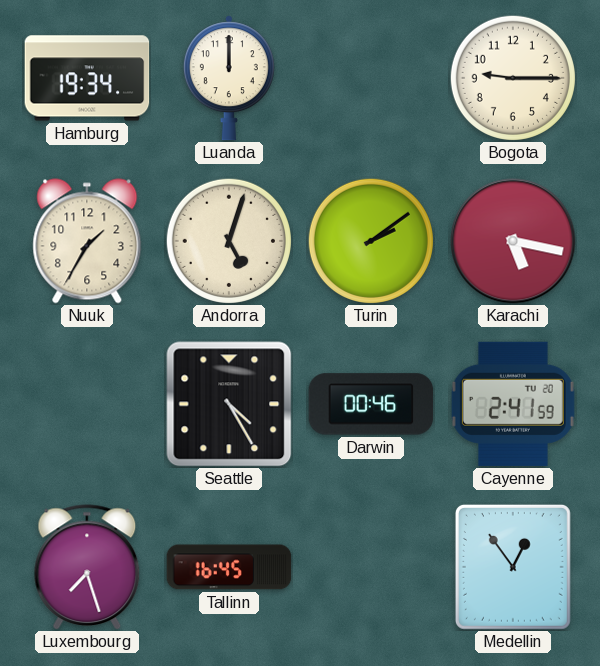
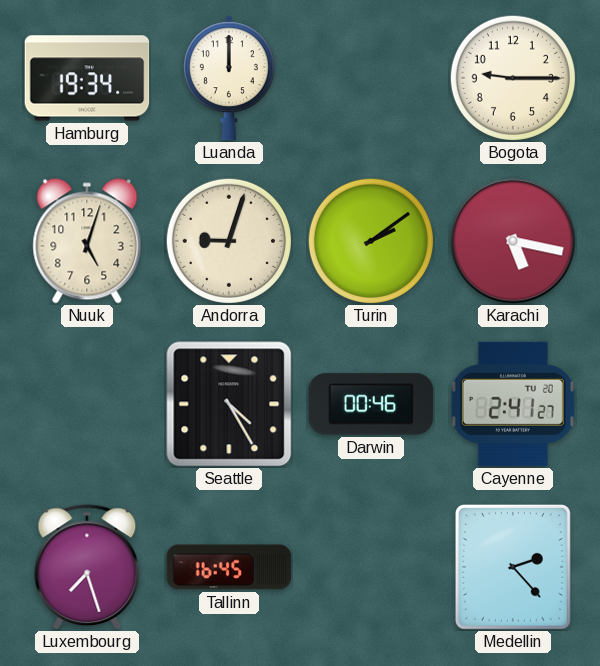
Nuuk: 1:35 -> 5:03 (87, 241)
Andorra: 5:03 -> 9:03 (229, 241)
Cayenne: 2:41:59 -> 2:41:27 (513, 404)
Medellin: 12:54 -> 2:23 (513, 567)
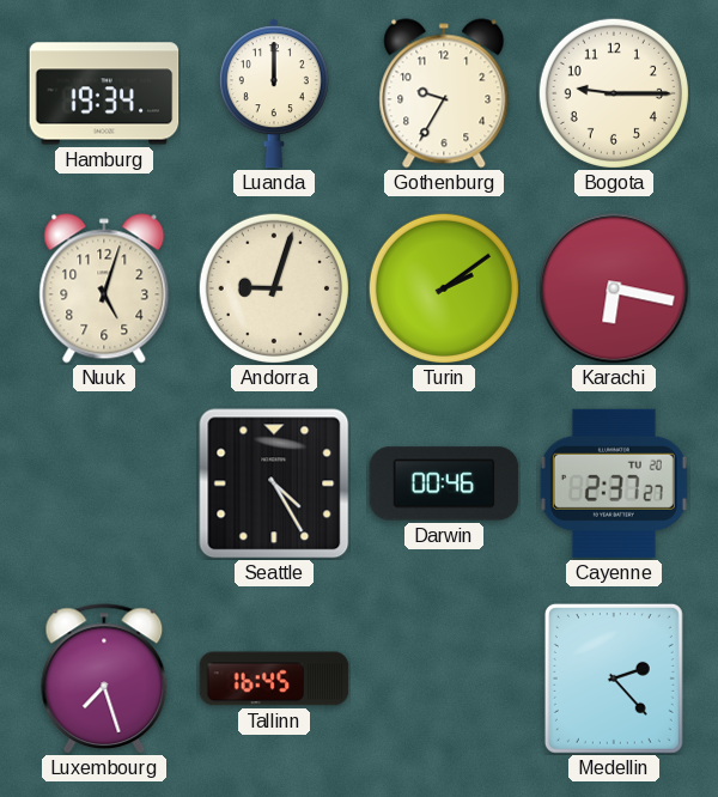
Gothenburg: none -> 9:35 (444, 93)
Karachi: 5:17 -> 6:17 (614, 288)
Cayenne: 2:41 -> 2:37 (614, 483)
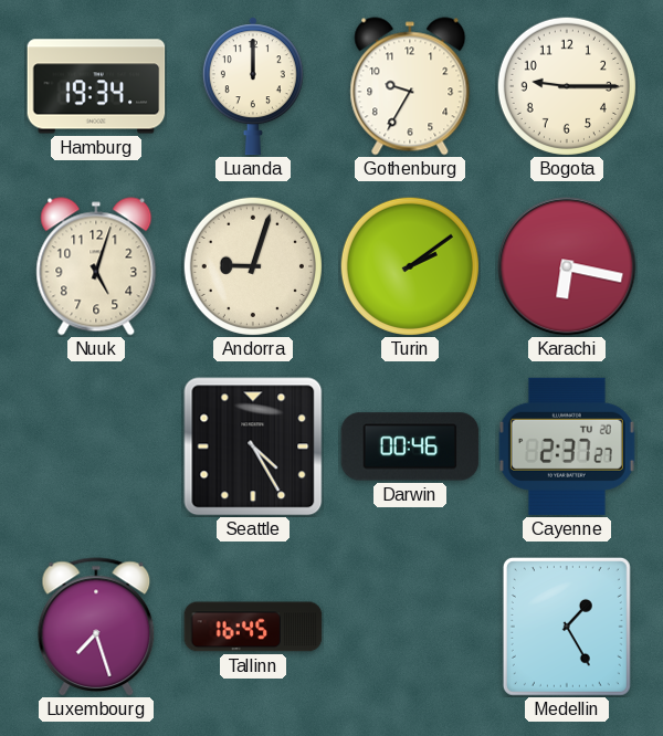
Medellin: 2:23 -> 1:25 (567, 627)
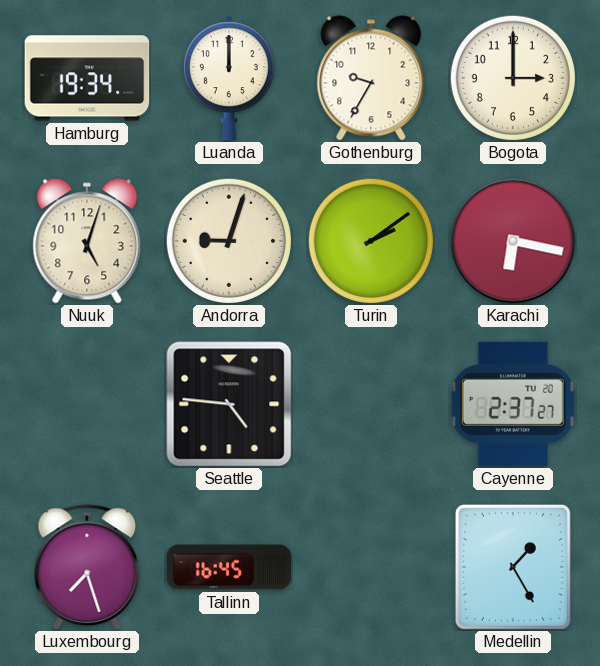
Bogota: 9:15 -> 3:00 (513, 78)
Seattle: 4:25 -> 4:46 (229, 404)
Darwin: 00:46 -> none (410, 446)
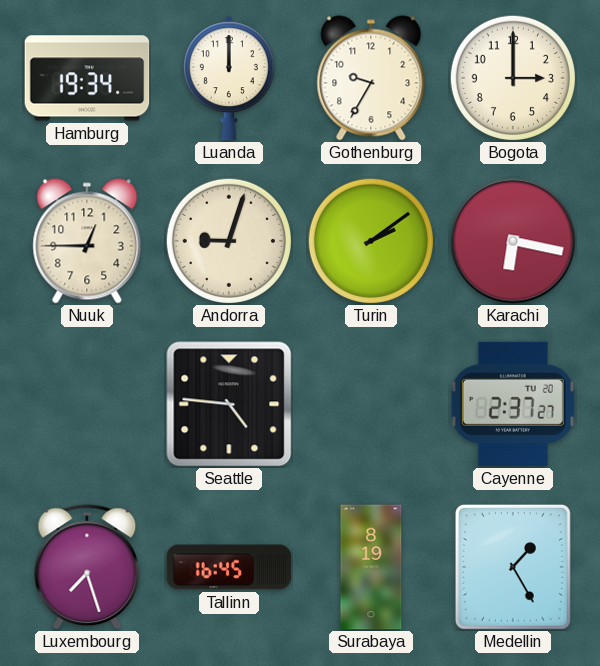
Nuuk: 5:03 -> 12:45 (87, 241)
Surabaya: none -> 8:19 (371, 567)
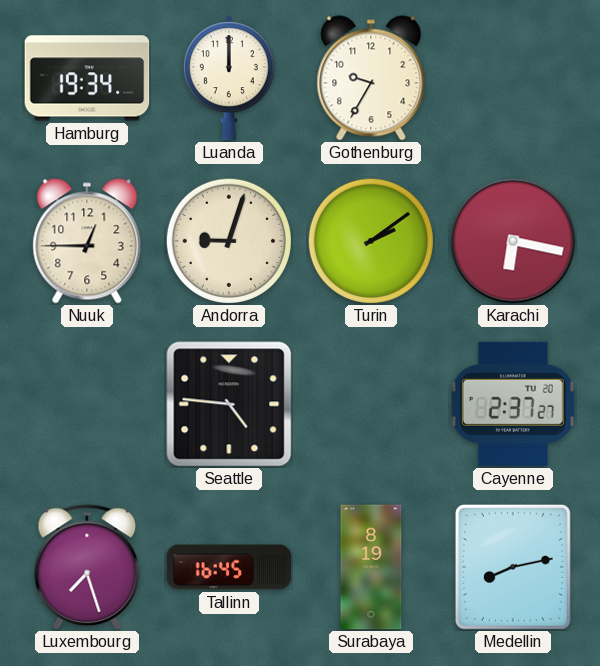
Bogota: 3:00 -> none (513, 78)
Medellin: 1:25 -> 8:13 (513, 567)
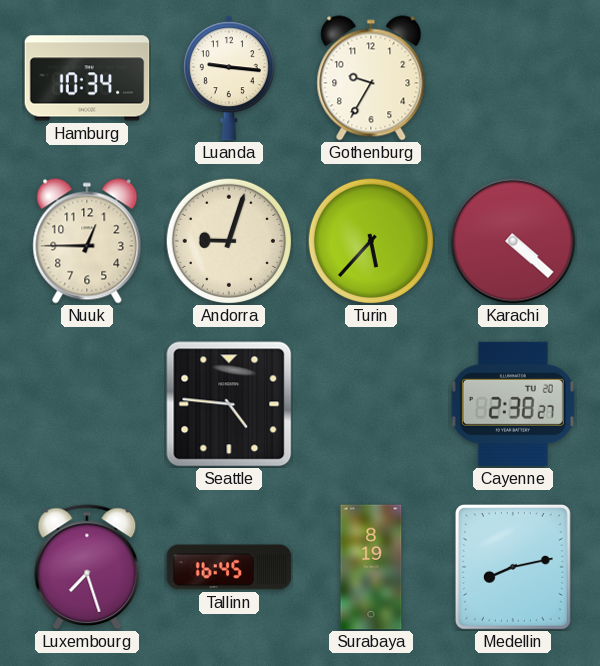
Hamburg: 19:34 -> 10:34 (87, 78)
Luanda: 12:00 -> 9:16 (229, 78)
Turin: 2:09 -> 5:37 (371, 241)
Karachi: 6:17 -> 4:22 (513, 241)
Cayenne: 2:37 -> 2:38 (513, 404)
